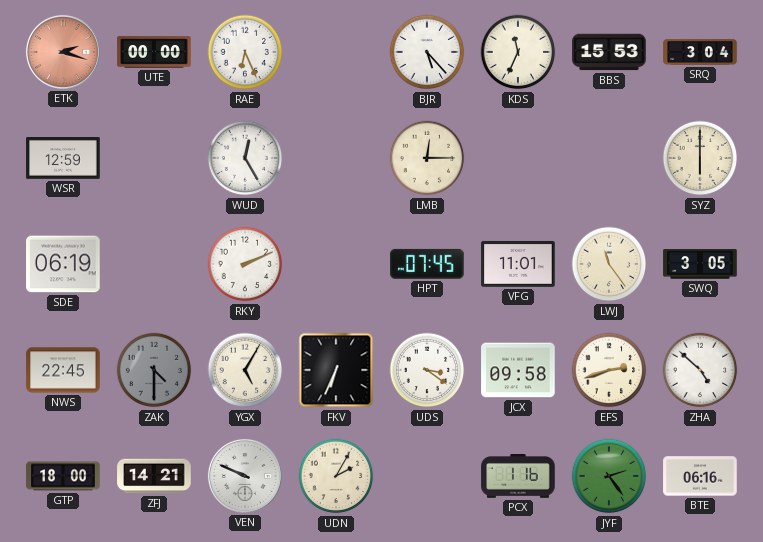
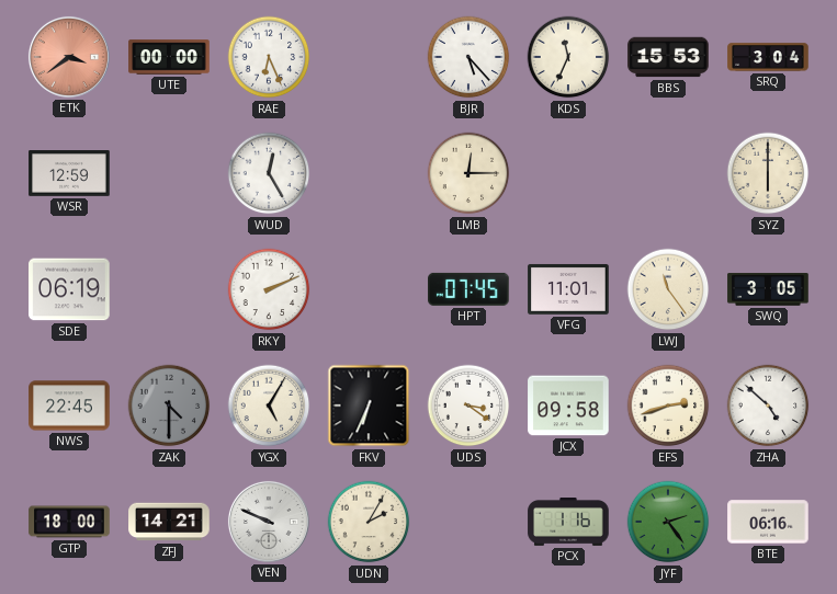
ETK: 2:18 -> 3:39 (69, 57)
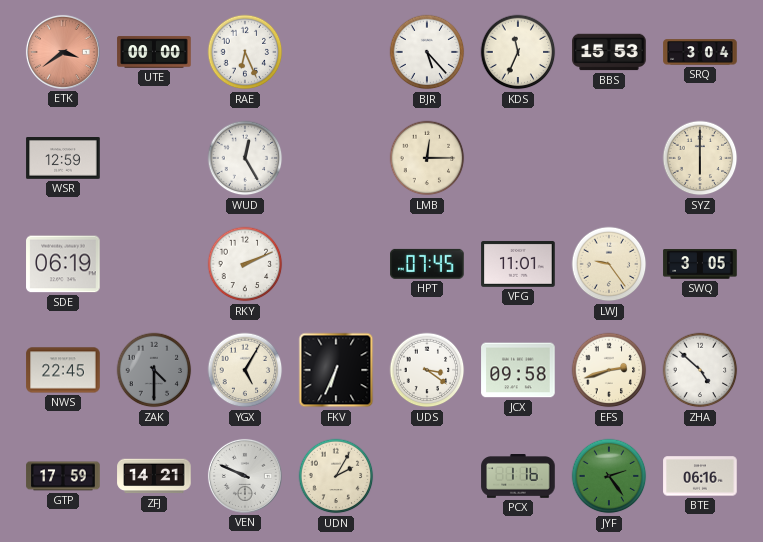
LWJ: 11:24 -> 9:24 (609, 264)
GTP: 18:00 -> 17:59 (63, 476)
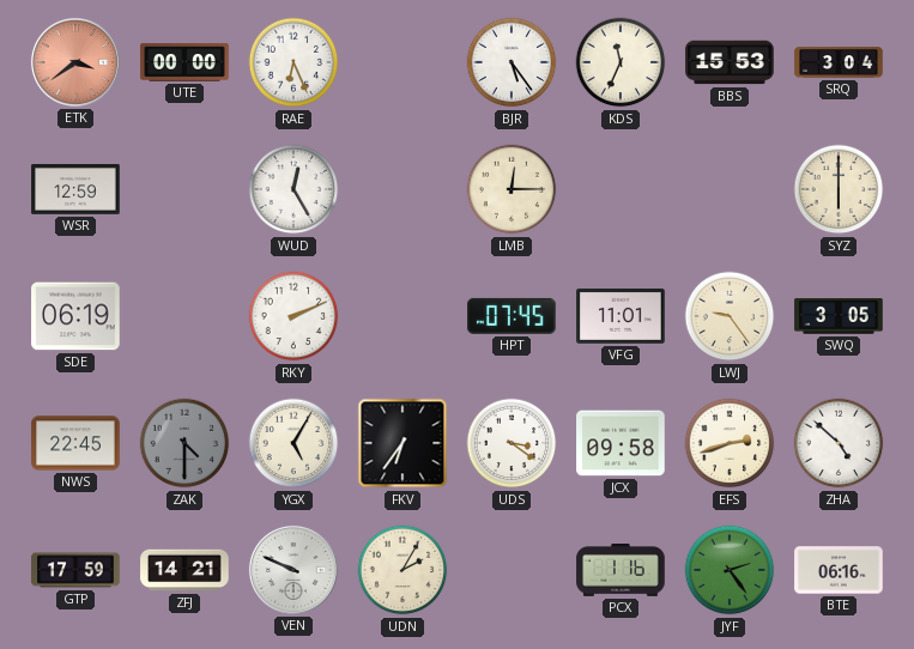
BJR: 5:23 -> 5:24 (512, 62)
FKV: 6:34 -> 6:36 (402, 443)
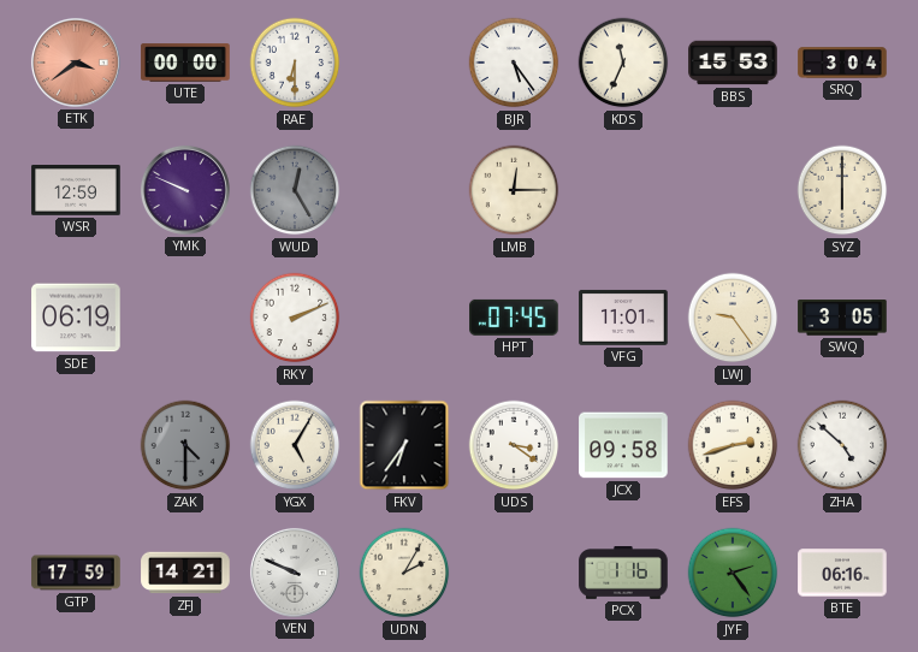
RAE: 6:26 -> 6:30 (295, 63)
YMK: none -> 9:49 (185, 190)
WUD dial: white -> grey (295, 190)
NWS: 22:45 -> none (75, 443)
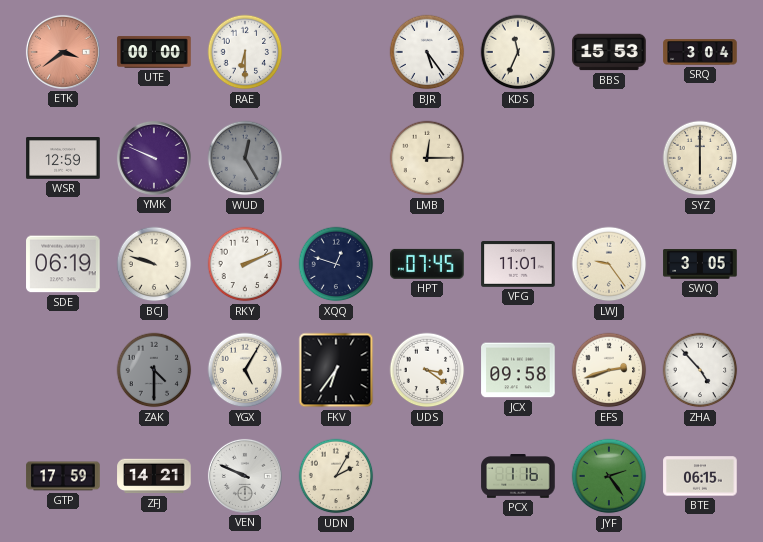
BCJ: none -> 9:48 (154, 264)
XQQ: none -> 12:48 (336, 264)
ZHA: 4:52 -> 4:53 (700, 370)
BTE: 06:16 -> 06:15 (700, 476)
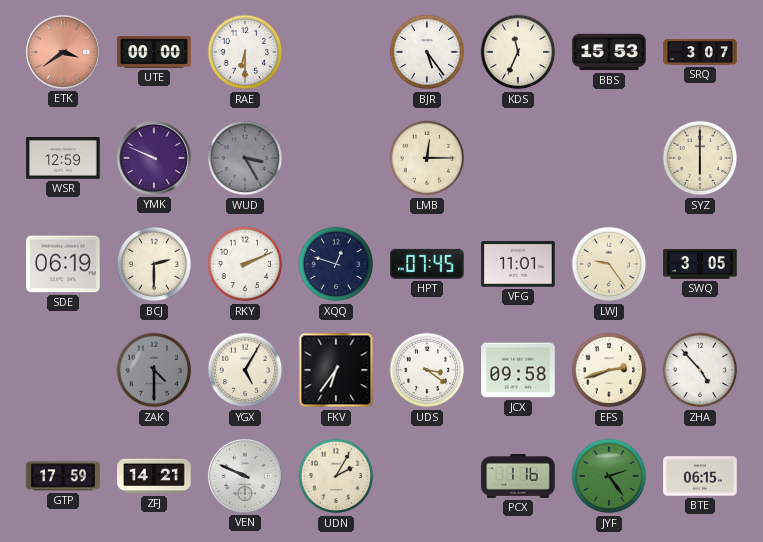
SRQ: 3:04 -> 3:07 (700, 52)
WUD: 12:25 -> 3:25 (245, 158)
BCJ: 9:48 -> 2:30 (154, 264)
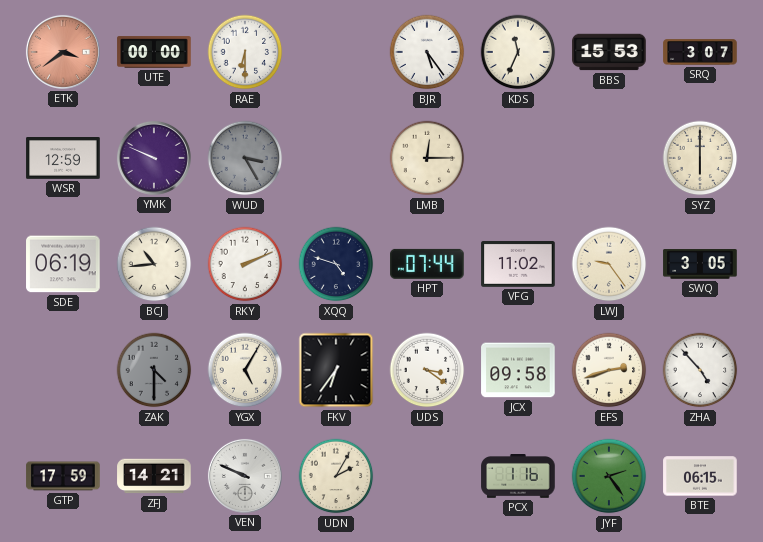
BCJ: 2:30 -> 10:44 (154, 264)
XQQ: 12:48 -> 4:48 (336, 264)
HPT: 07:45 -> 07:44 (427, 264)
VFG: 11:01 -> 11:02 (518, 264)
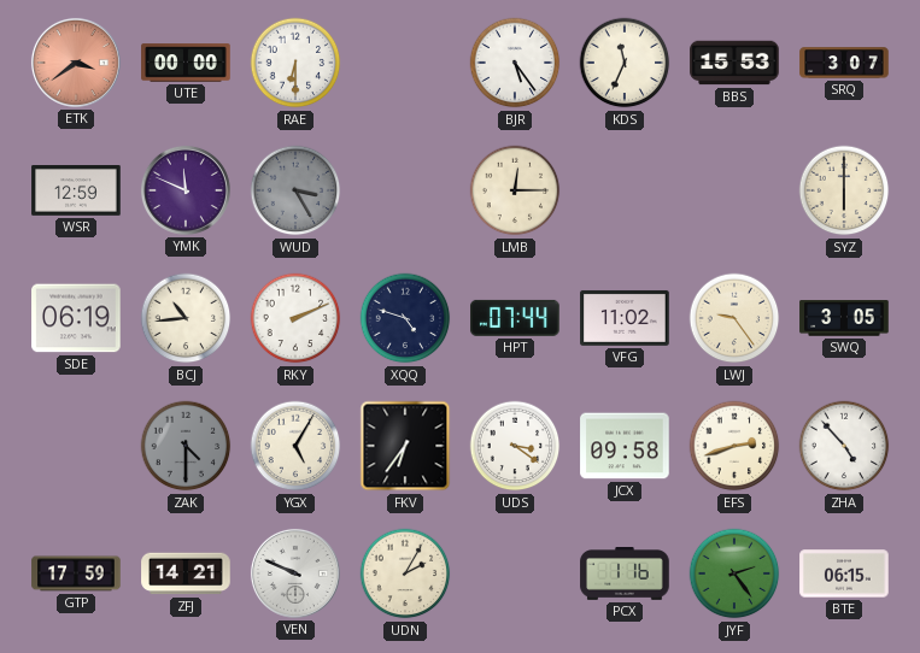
YMK: 9:49 -> 11:49 (186, 190)
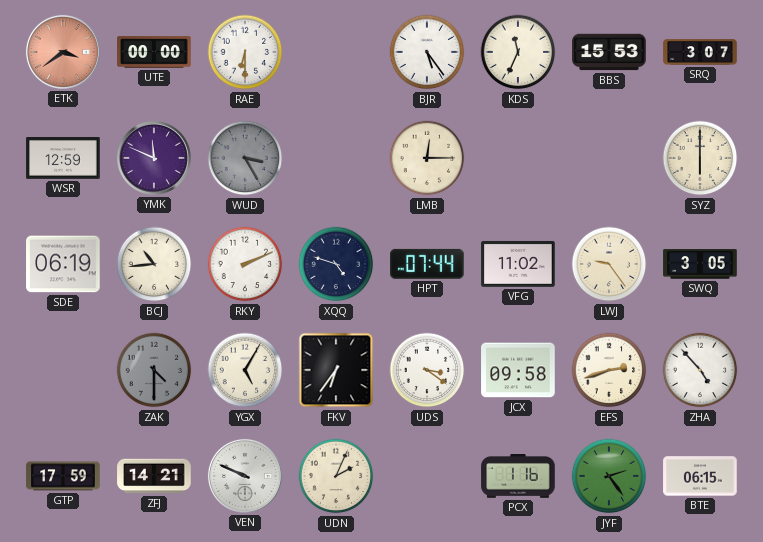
UDN: 2:05 -> 2:04 (336, 476)
